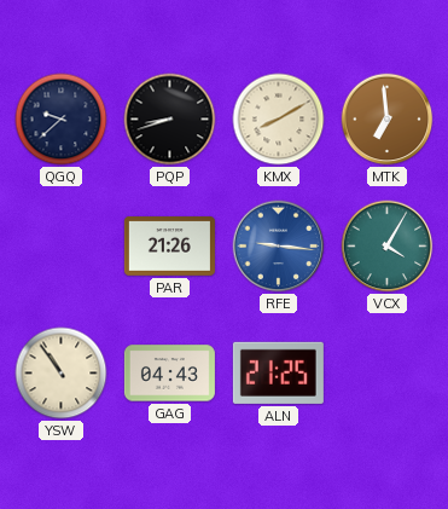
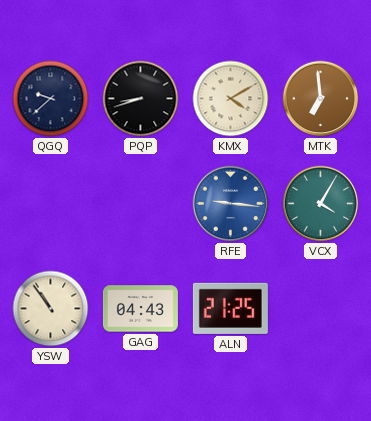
KMX: 8:10 -> 4:10 (231, 99)
PAR: 21:26 -> none (169, 247)
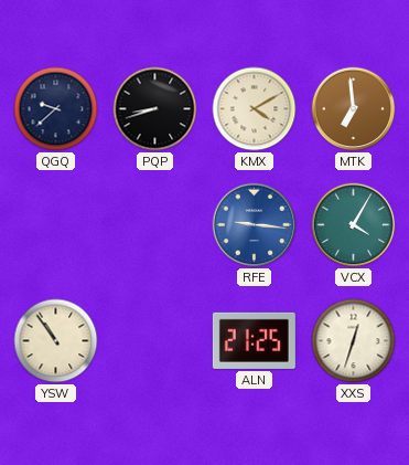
GAG: 04:43 -> none (140, 309)
XXS: none -> 12:33 (354, 341)
